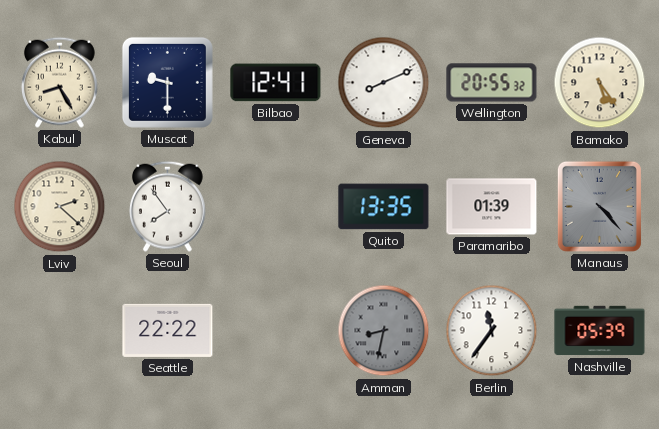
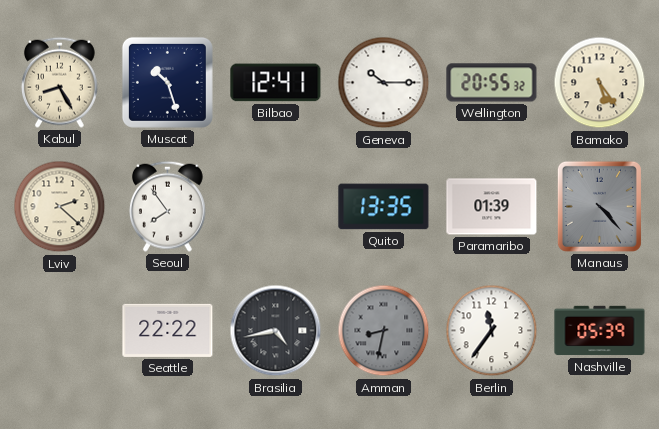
Muscat: 9:30 -> 10:27 (167, 82)
Geneva: 8:11 -> 10:15 (384, 83)
Brasilia: none -> 4:43 (276, 331)
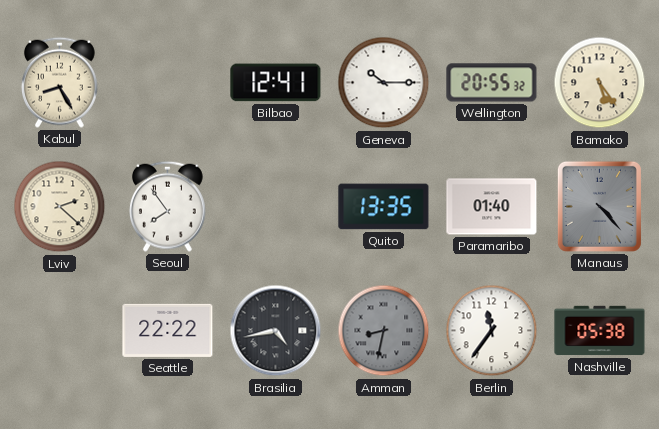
Muscat: 10:27 -> none (167, 82)
Paramaribo: 01:39 -> 01:40 (492, 207)
Nashville: 05:39 -> 05:38 (600, 331)
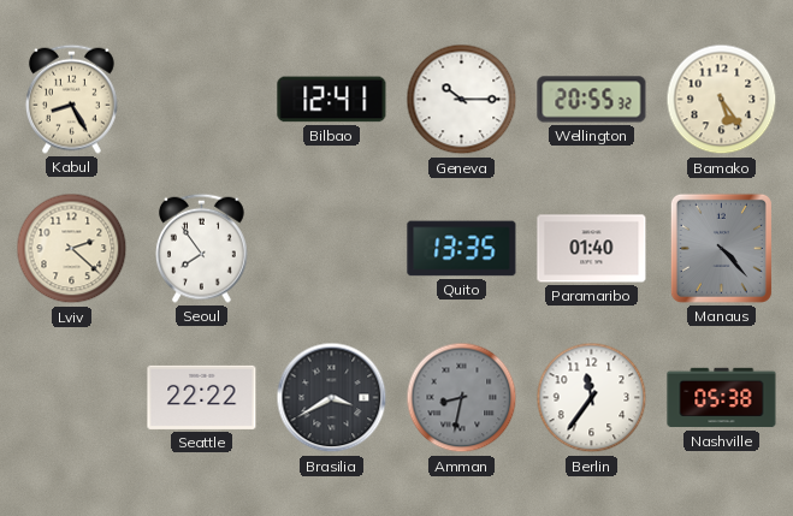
Brasilia: 4:43 -> 3:40 (332, 398)
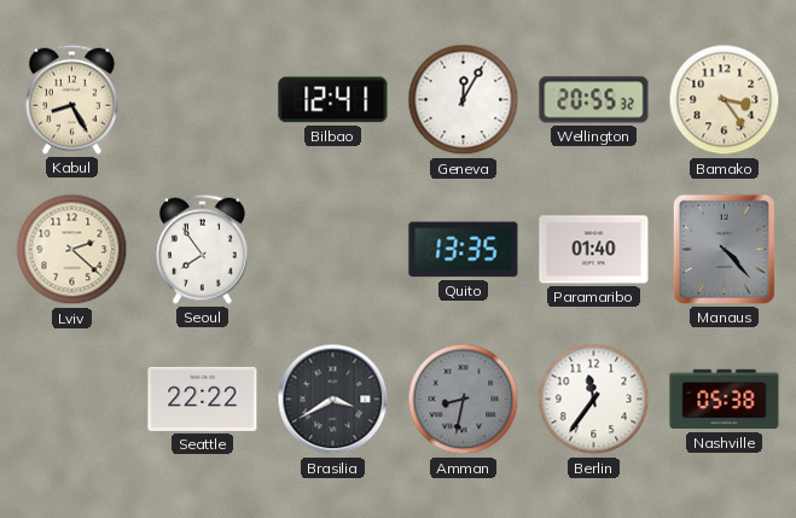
Geneva: 10:15 -> 12:05 (464, 100)
Bamako: 5:24 -> 3:24 (725, 100)
